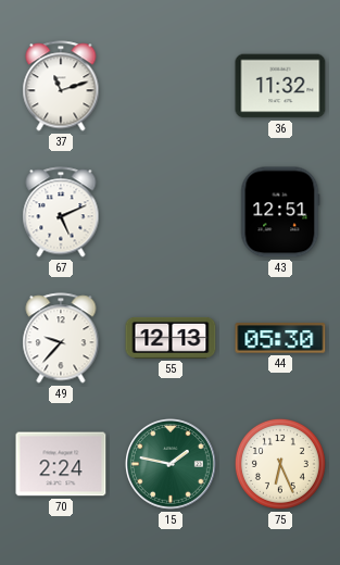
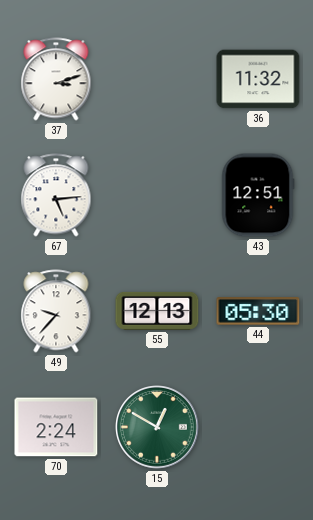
37: 11:12 -> 3:12 (56, 79)
67: 5:11 -> 5:14 (56, 195)
15: 1:47 -> 12:50 (158, 427)
75: 6:26 -> none (280, 464)
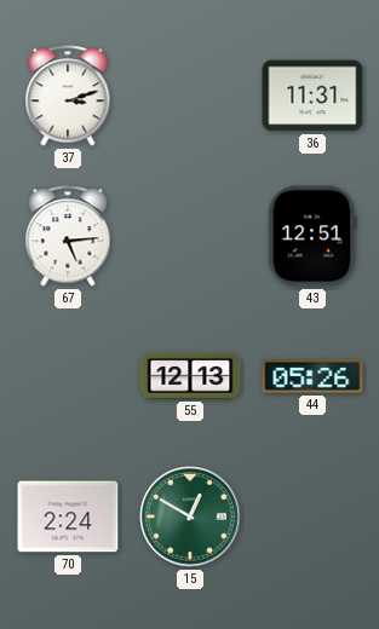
36: 11:32 -> 11:31 (312, 96)
49: 9:37 -> none (56, 311)
44: 05:30 -> 05:26 (312, 376)
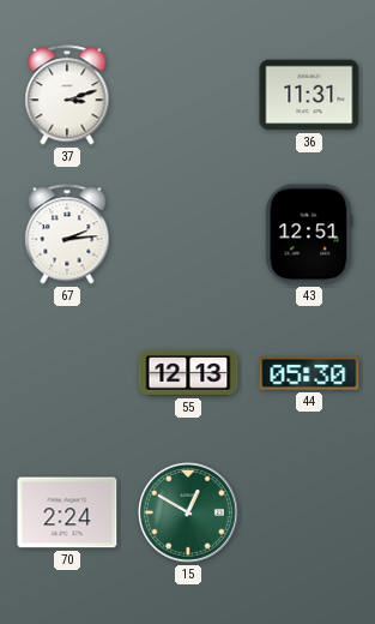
67: 5:14 -> 2:14 (67, 234)
44: 05:26 -> 05:30 (309, 373)
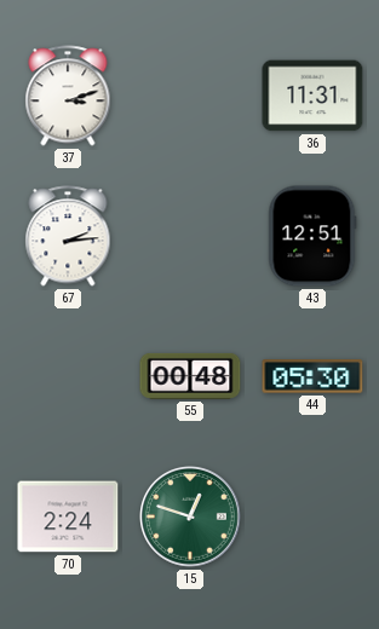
55: 12:13 -> 00:48 (190, 376)
15: 12:50 -> 12:48 (191, 517)
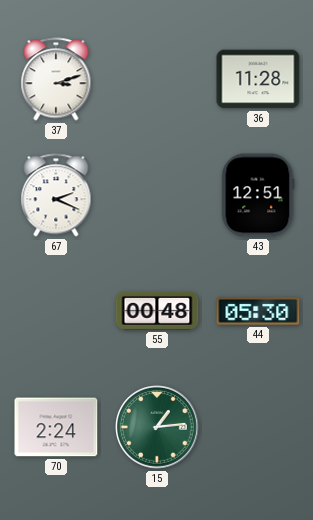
36: 11:31 -> 11:28 (258, 79)
67: 2:14 -> 2:19 (56, 195)
15: 12:48 -> 1:14 (158, 427)
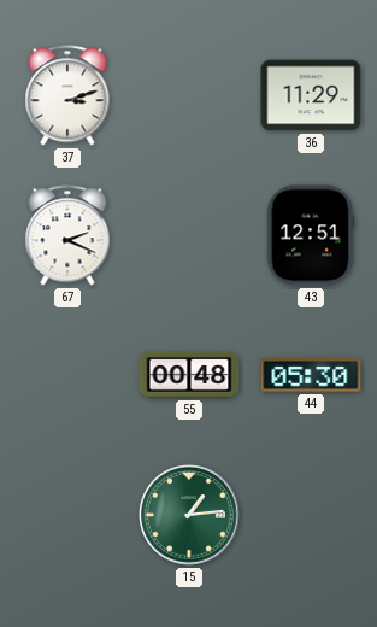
36: 11:28 -> 11:29 (311, 95)
70: 2:24 -> none (56, 427)
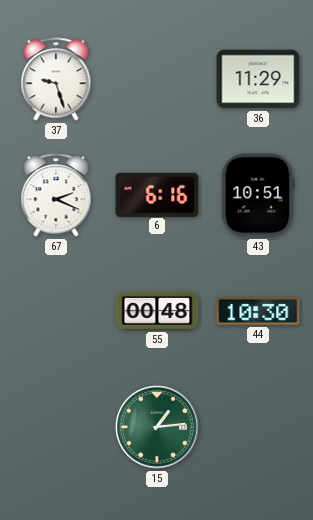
37: 3:12 -> 9:27 (56, 79)
6: none -> 6:16 (157, 194)
43: 12:51 -> 10:51 (258, 195)
44: 05:30 -> 10:30 (258, 311)
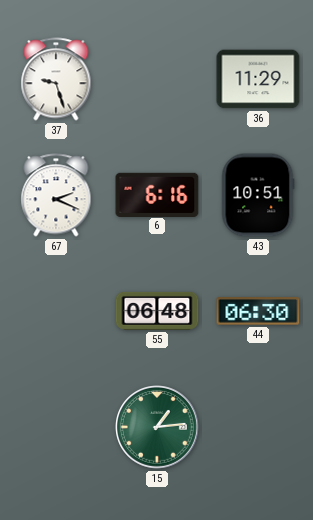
55: 00:48 -> 06:48 (157, 311)
44: 10:30 -> 06:30 (258, 311)
